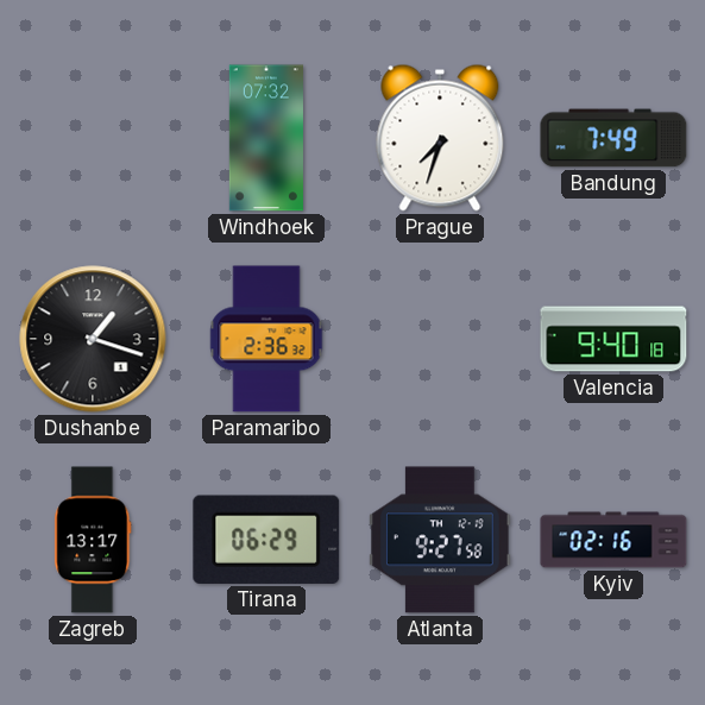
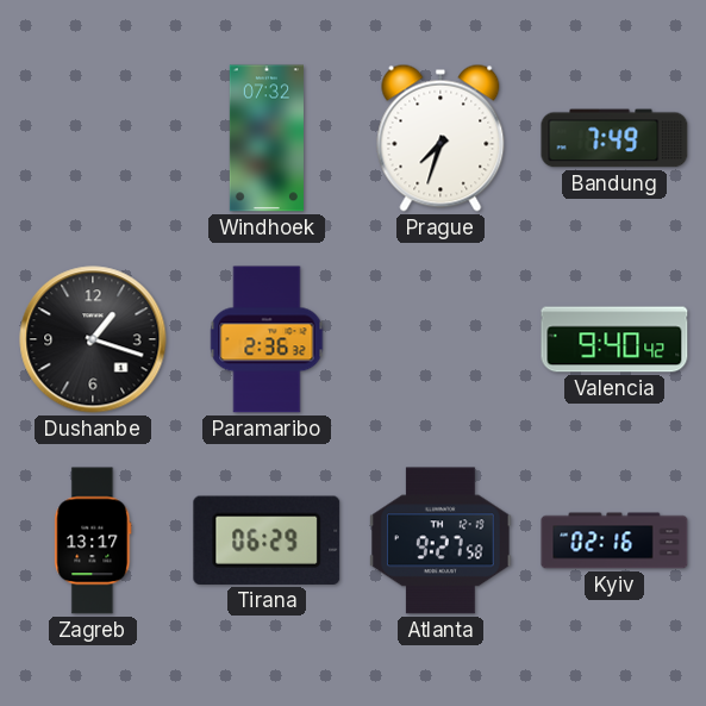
Valencia: 9:40:18 -> 9:40:42 (614, 339)
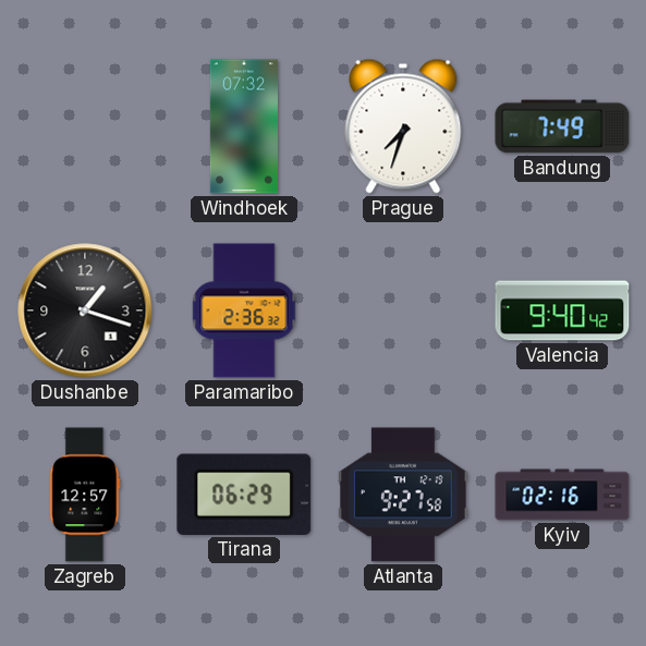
Zagreb: 13:17 -> 12:57 (85, 495)
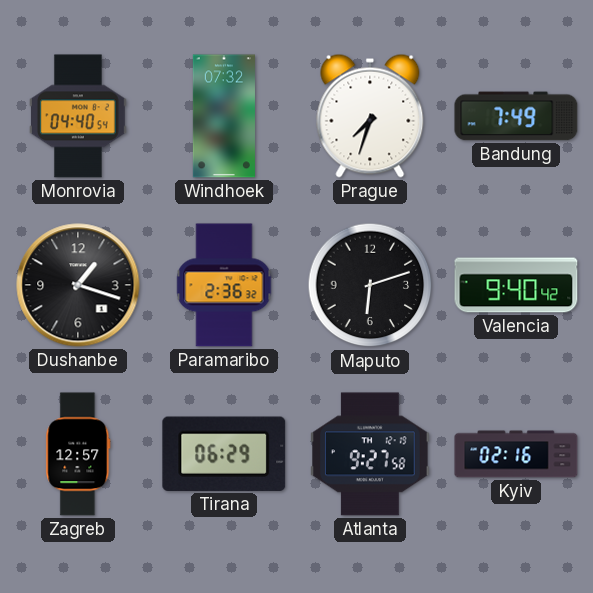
Monrovia: none -> 04:40 (78, 116)
Maputo: none -> 6:12 (370, 285)
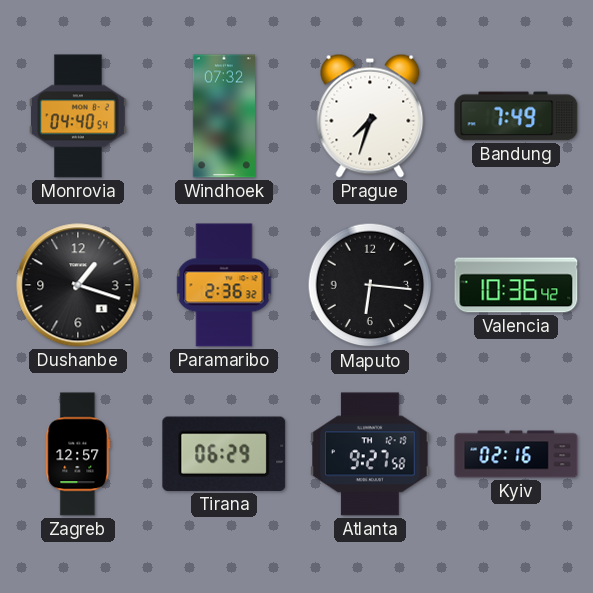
Maputo: 6:12 -> 6:16 (370, 285)
Valencia: 9:40 -> 10:36 (516, 285)
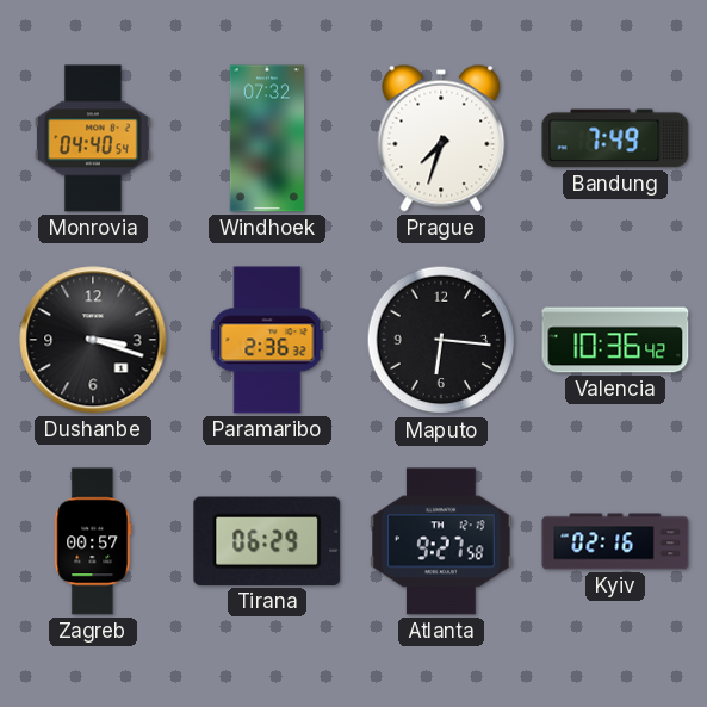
Dushanbe: 1:18 -> 3:18 (93, 340)
Zagreb: 12:57 -> 00:57 (93, 541)
